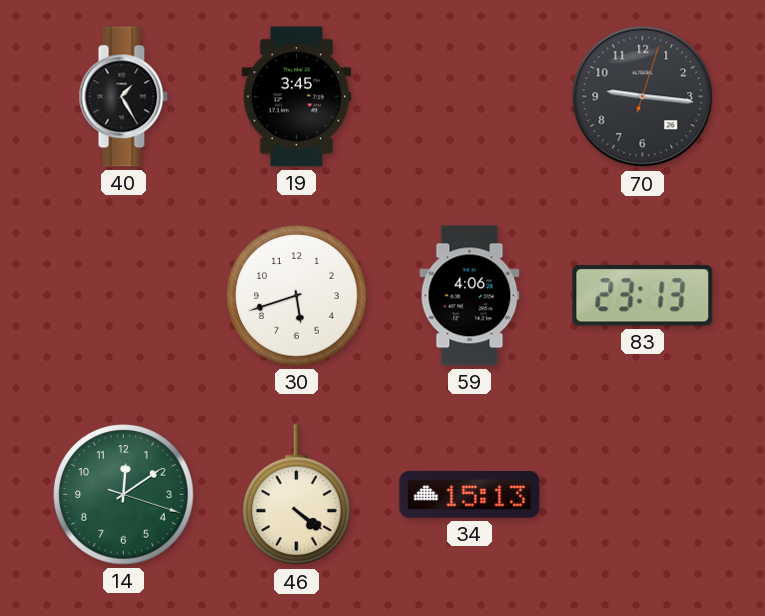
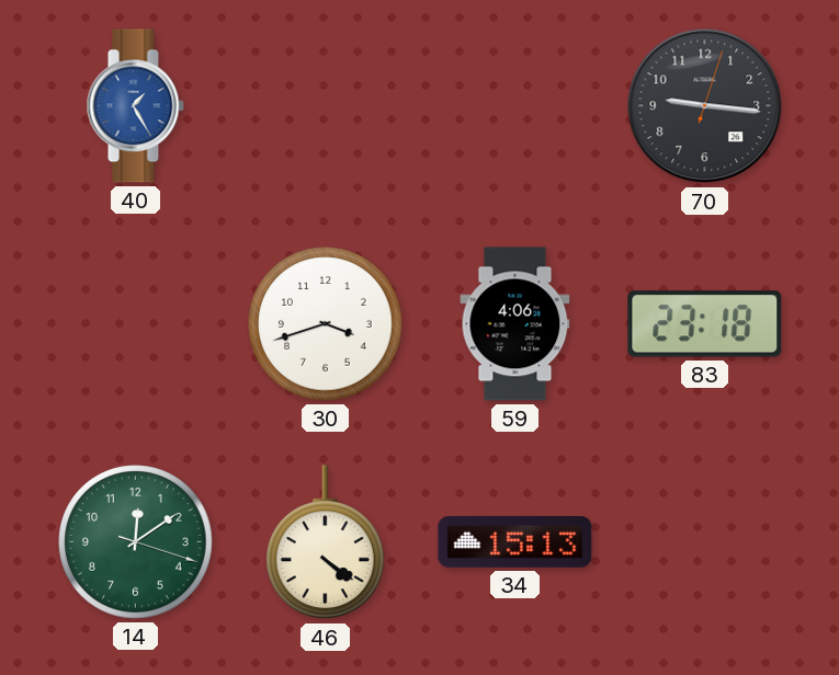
40 dial: black -> blue (135, 106)
19: 3:45 -> none (297, 97)
30: 5:42 -> 3:42 (326, 324)
83: 23:13 -> 23:18 (705, 324)
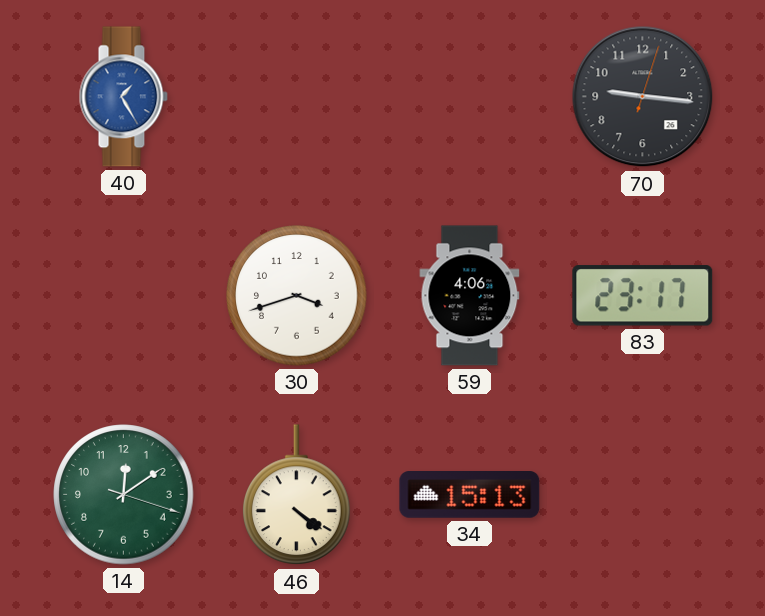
83: 23:18 -> 23:17 (643, 296)
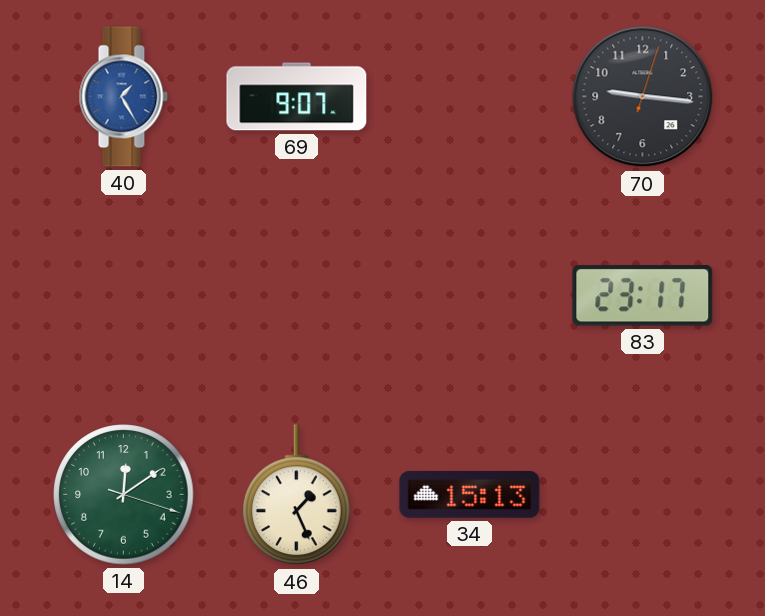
69: none -> 9:07 (297, 97)
30: 3:42 -> none (297, 296)
59: 4:06 -> none (470, 296)
46: 4:21 -> 1:26 (297, 495)
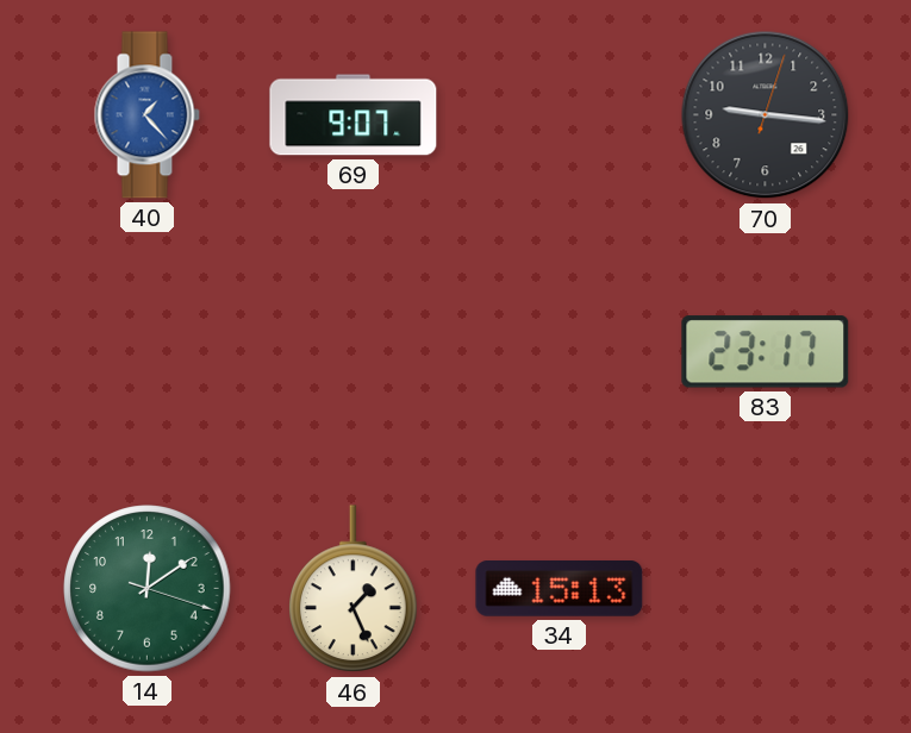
40: 1:25 -> 1:23 (146, 115)
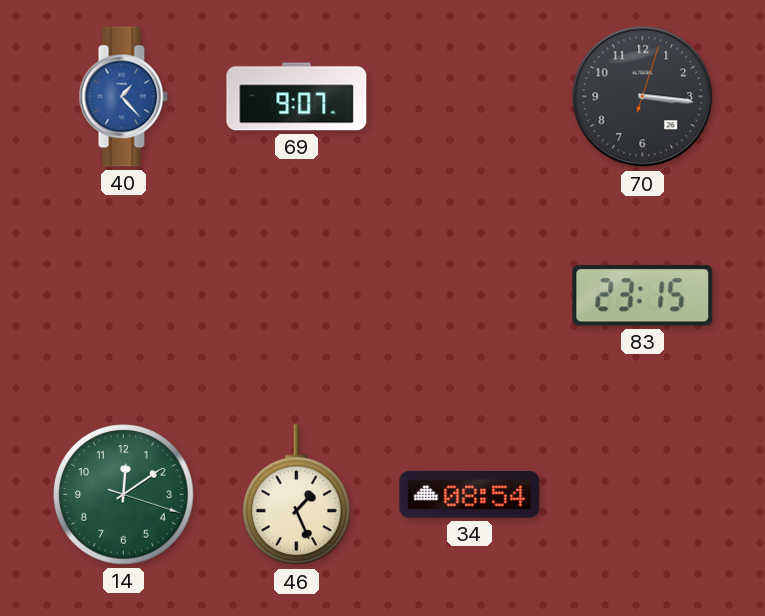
70: 9:16 -> 3:16 (643, 97)
83: 23:17 -> 23:15 (643, 296)
34: 15:13 -> 08:54 (470, 495)
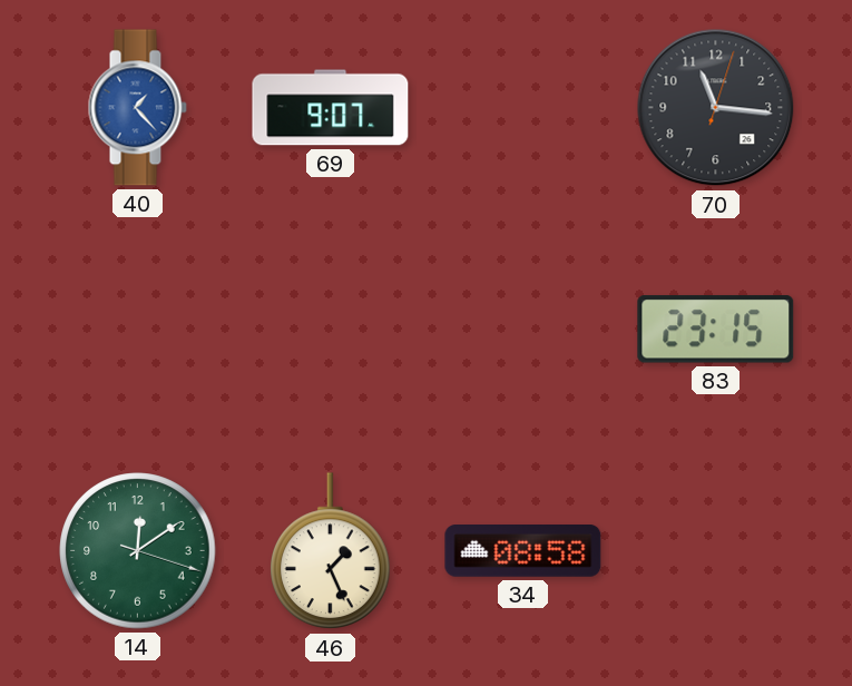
70: 3:16 -> 11:16 (716, 108)
34: 08:54 -> 08:58 (523, 551)
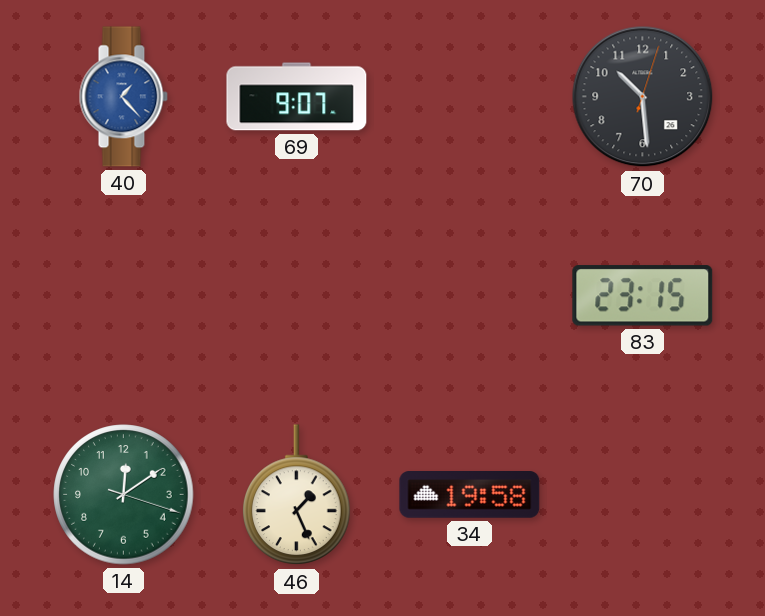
70: 11:16 -> 10:29 (643, 97)
34: 08:58 -> 19:58 (470, 495)
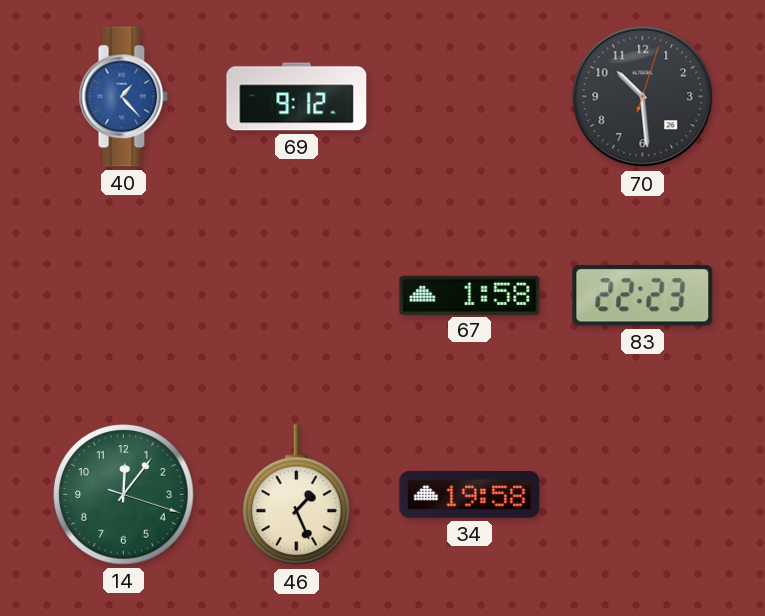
69: 9:07 -> 9:12 (297, 97)
67: none -> 1:58 (470, 295)
83: 23:15 -> 22:23 (643, 296)
14: 12:09 -> 12:06 (124, 495)
